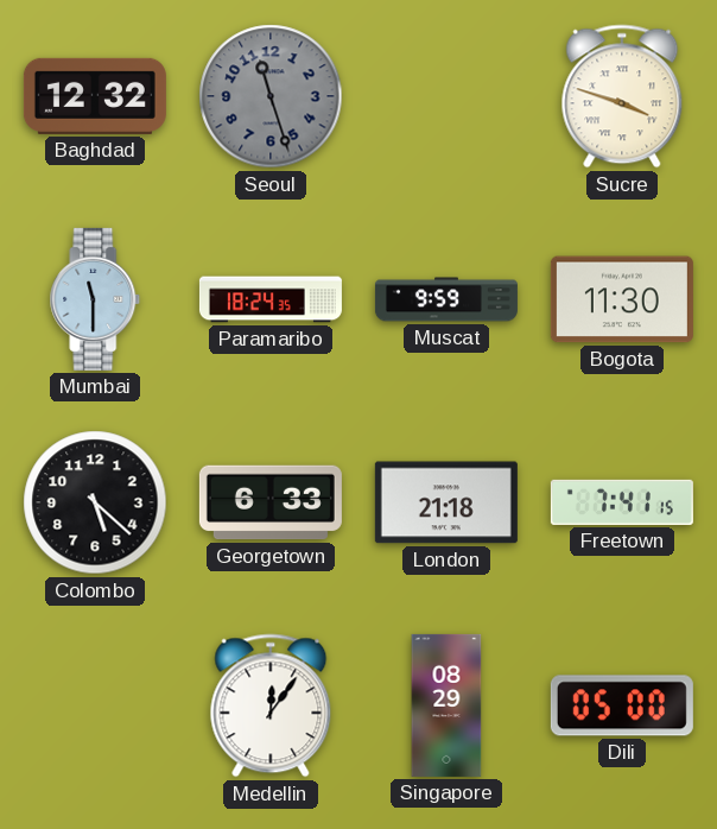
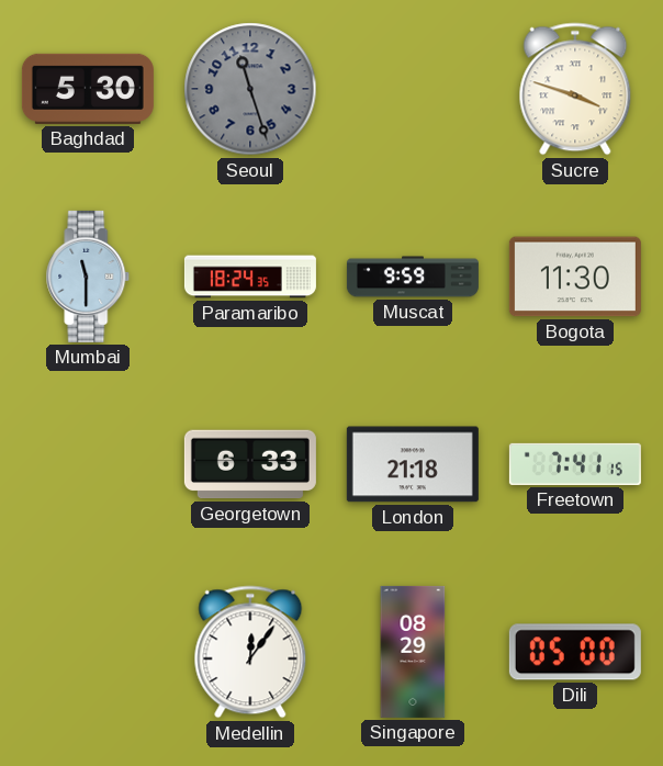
Baghdad: 12:32 -> 5:30 (88, 89)
Colombo: 5:22 -> none (95, 502)
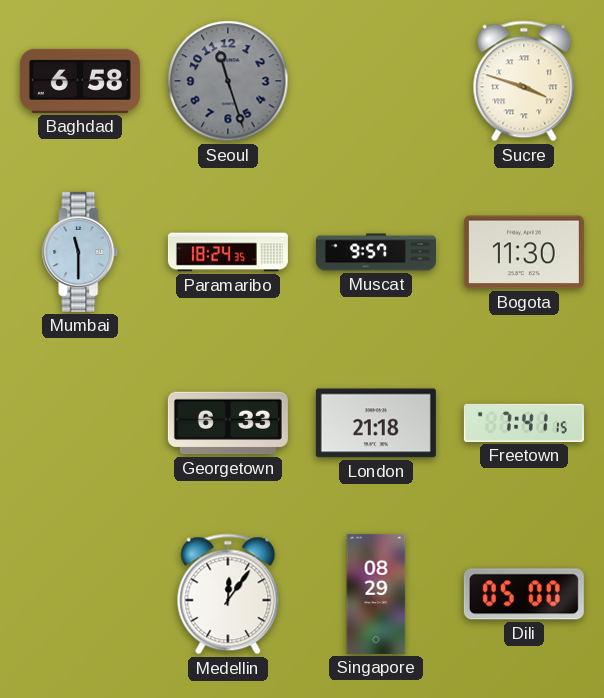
Baghdad: 5:30 -> 6:58 (80, 81)
Muscat: 9:59 -> 9:57 (376, 252)
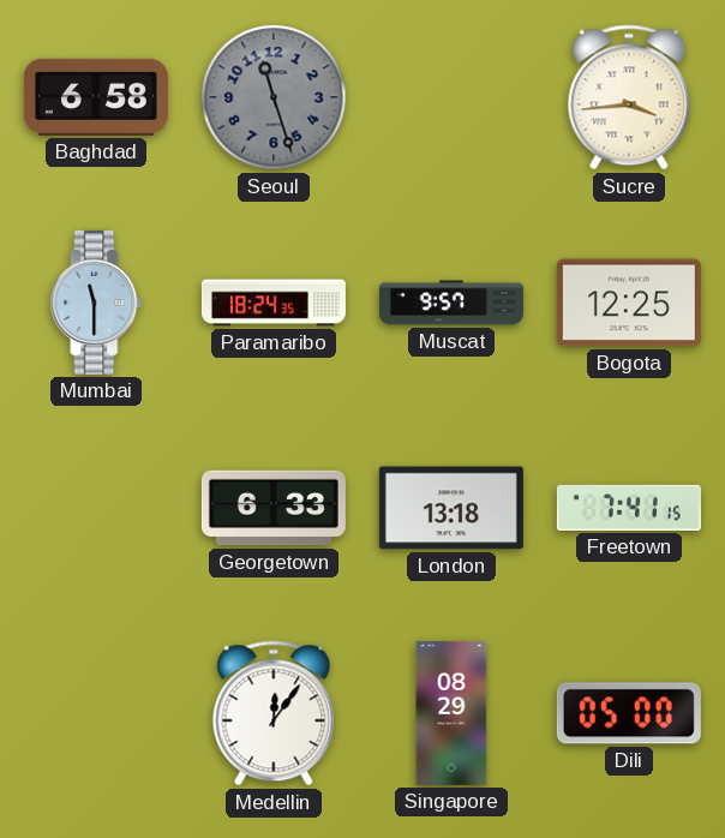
Sucre: 3:48 -> 3:44 (629, 97)
Bogota: 11:30 -> 12:25 (629, 303)
London: 21:18 -> 13:18 (451, 508)
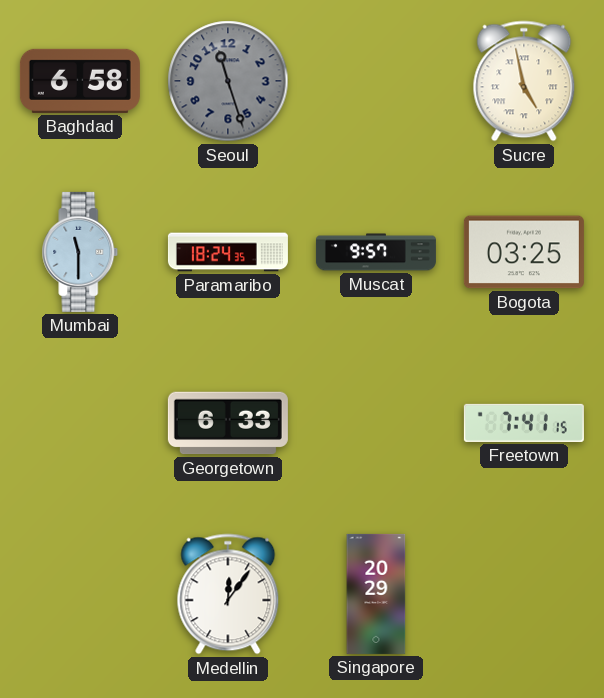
Sucre: 3:44 -> 4:58 (524, 81)
Bogota: 12:25 -> 03:25 (524, 252)
London: 13:18 -> none (451, 508)
Singapore: 08:29 -> 20:29 (376, 594)
Dili: 05:00 -> none (629, 713)
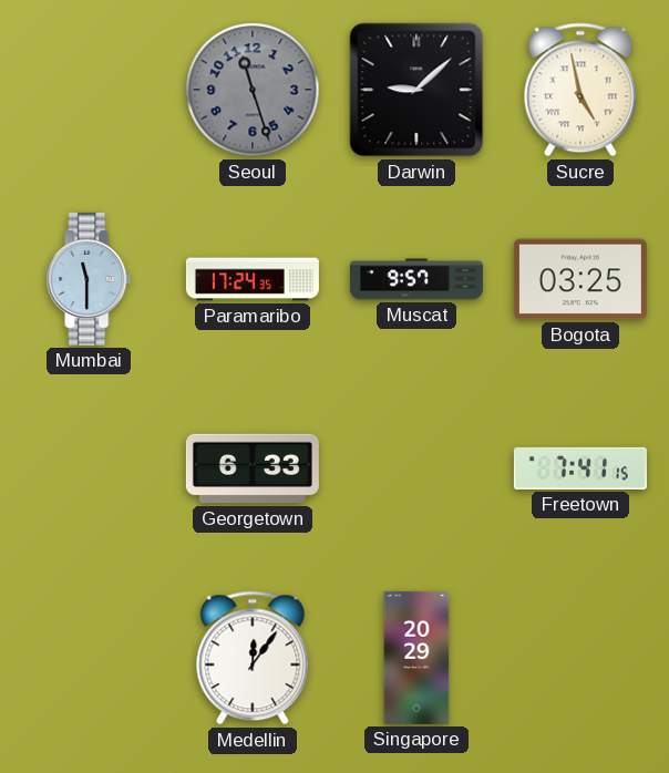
Baghdad: 6:58 -> none (80, 81)
Darwin: none -> 9:08 (416, 90)
Paramaribo: 18:24 -> 17:24 (253, 279)
